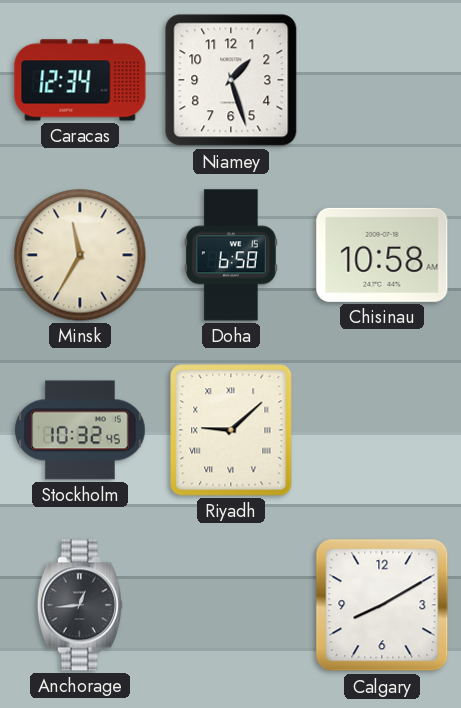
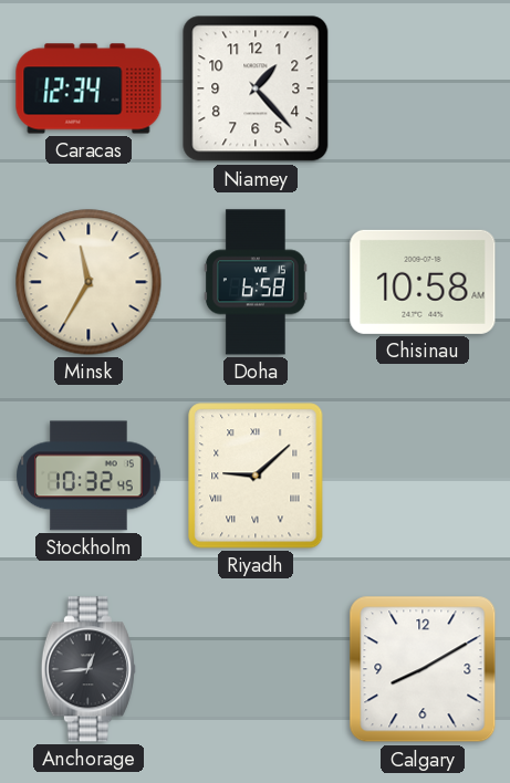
Niamey: 1:27 -> 1:23 (256, 88)
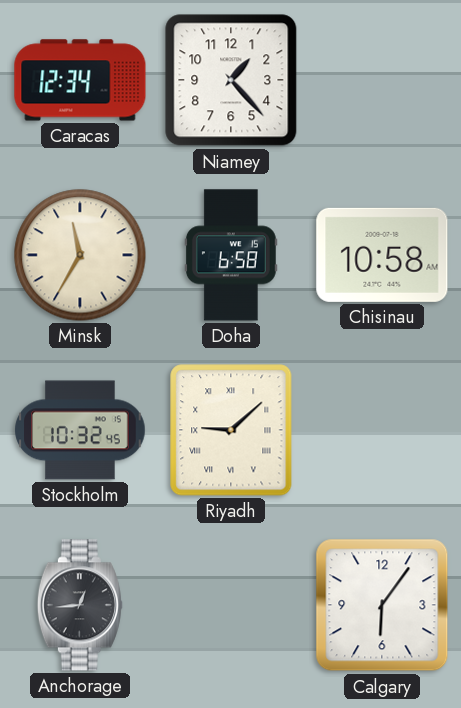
Calgary: 8:10 -> 6:06 (382, 605)
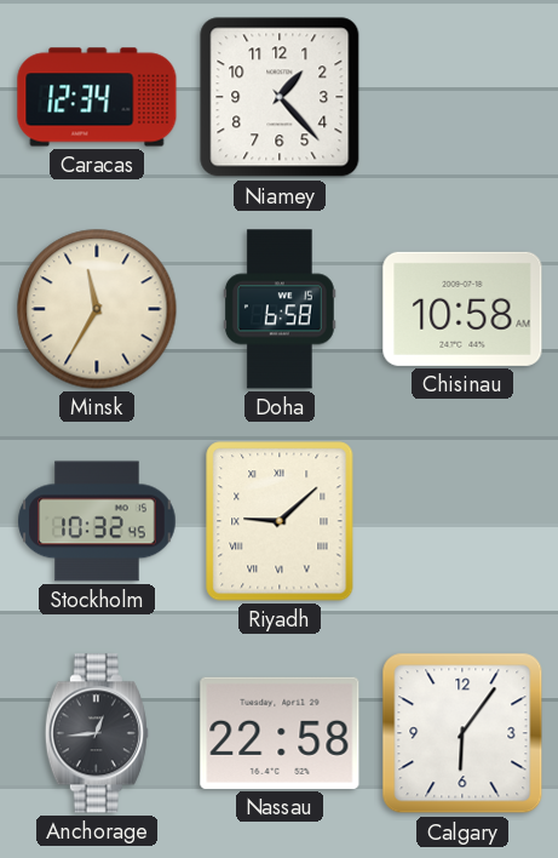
Nassau: none -> 22:58 (280, 733)
